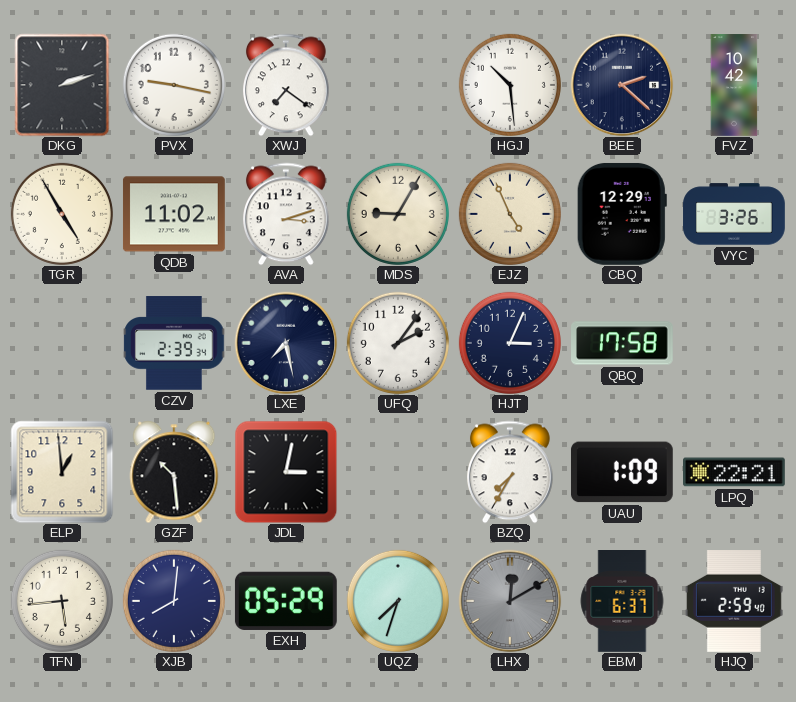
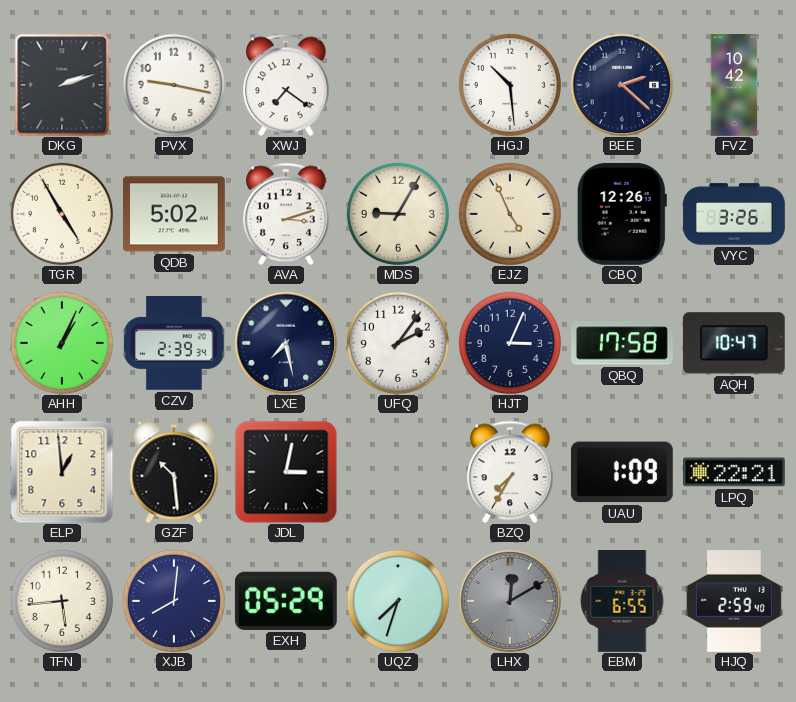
QDB: 11:02 -> 5:02 (174, 214)
CBQ: 12:29 -> 12:26 (622, 214)
AHH: none -> 1:04 (62, 343)
AQH: none -> 10:47 (734, 343)
EBM: 6:37 -> 6:55 (622, 602)
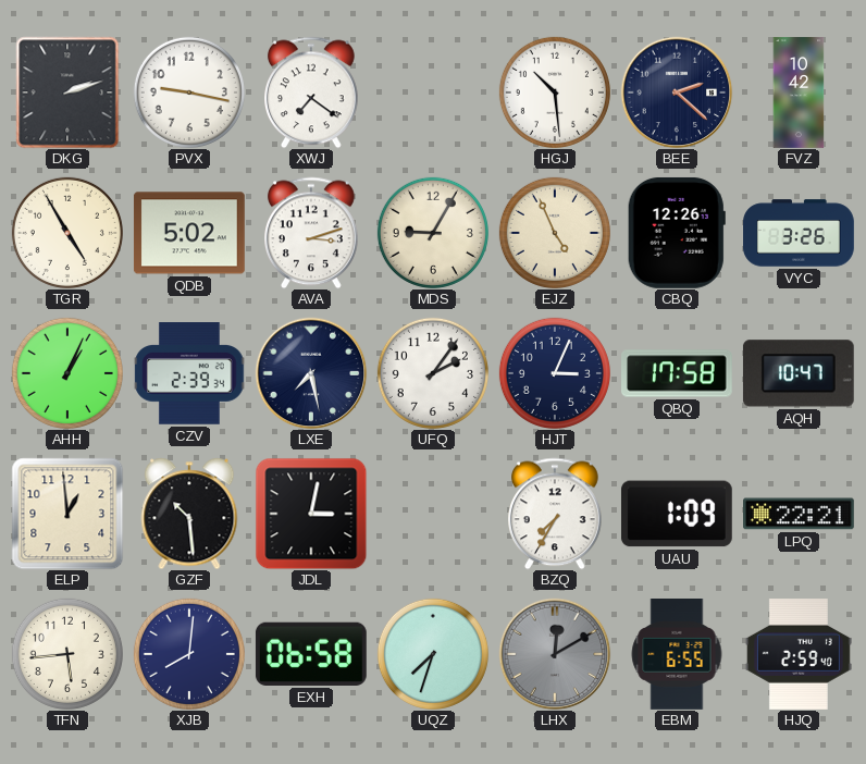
EXH: 05:29 -> 06:58 (311, 654)
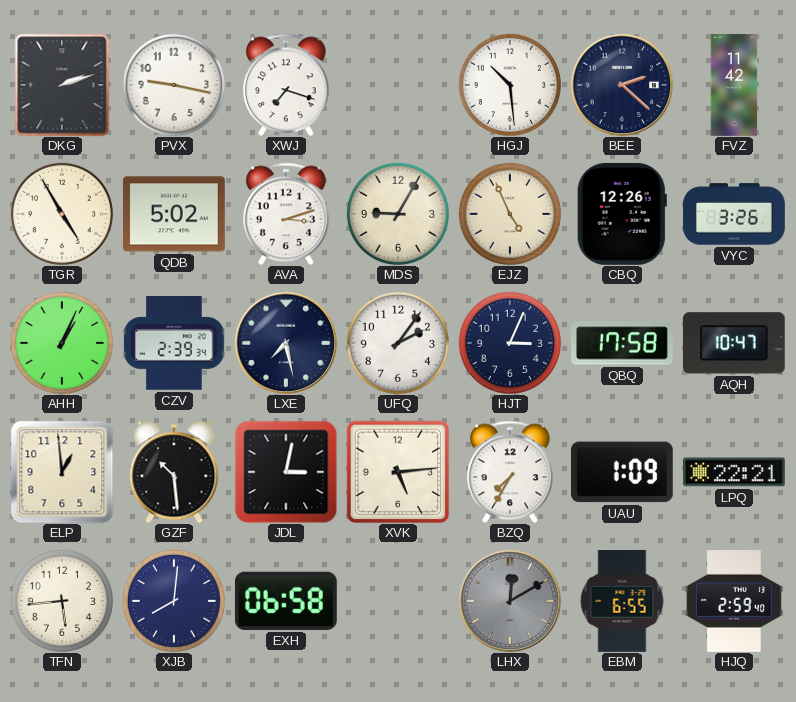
XWJ: 7:21 -> 7:18 (287, 85)
FVZ: 10:42 -> 11:42 (734, 85)
XVK: none -> 5:14 (398, 472)
UQZ: 7:33 -> none (433, 654)
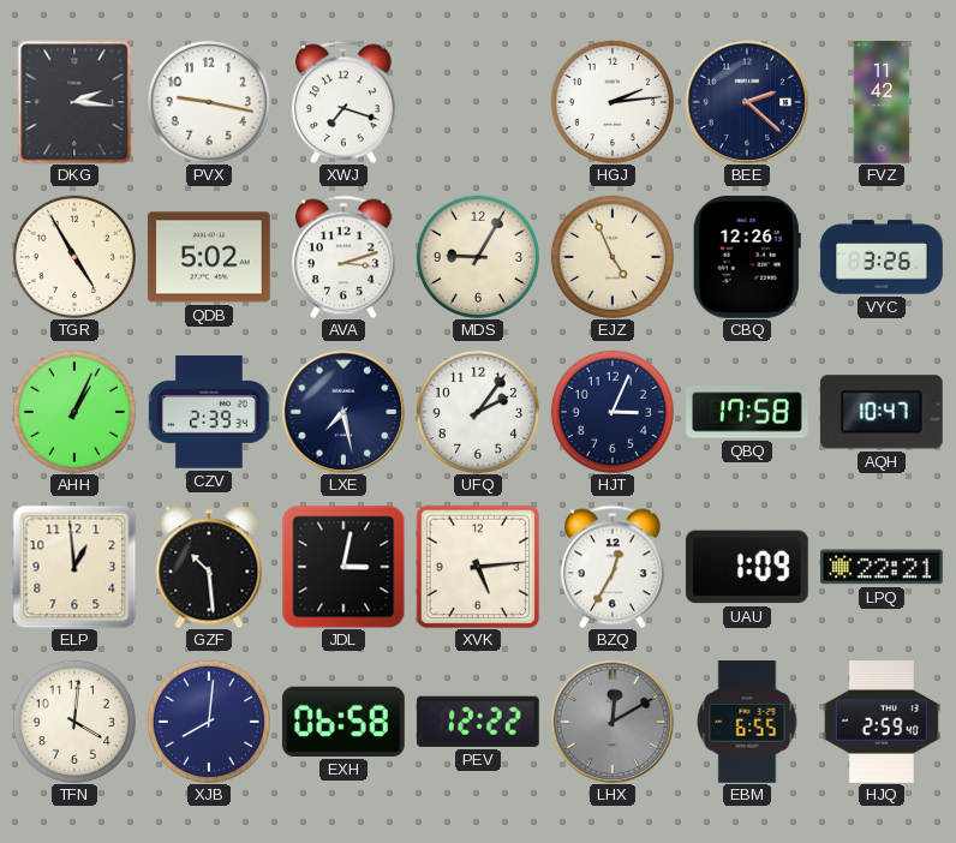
DKG: 2:12 -> 2:16 (74, 102)
HGJ: 10:29 -> 2:14 (613, 102)
BZQ: 7:35 -> 12:35 (614, 567)
TFN: 5:44 -> 4:01 (74, 722)
PEV: none -> 12:22 (478, 722)
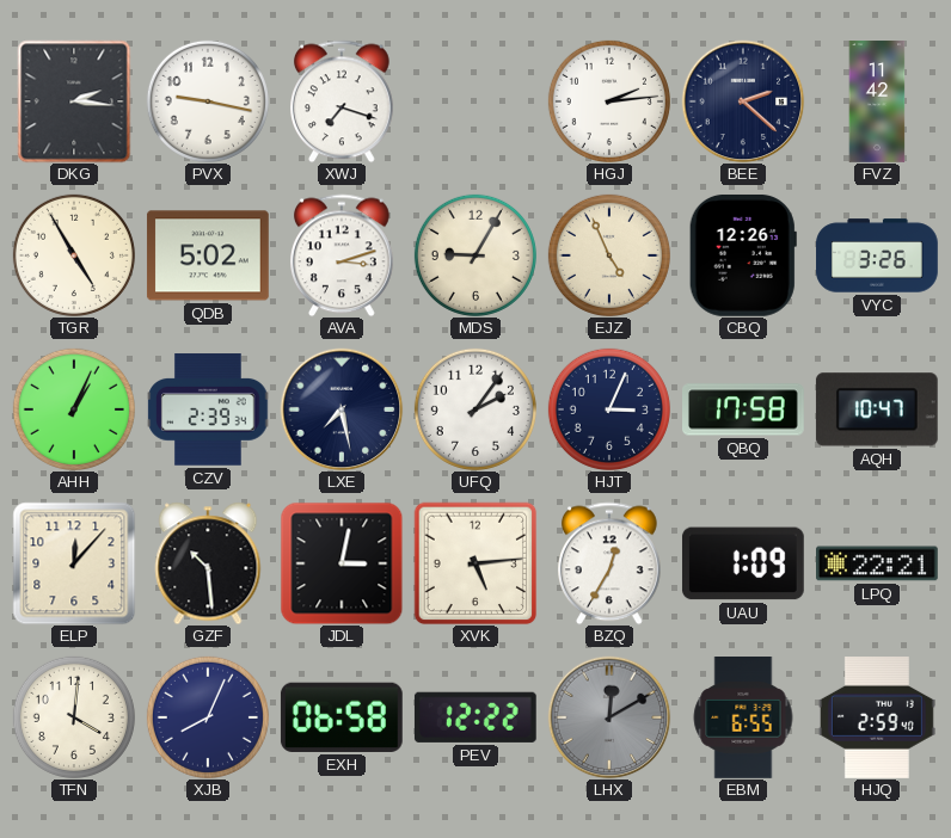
ELP: 12:59 -> 12:07 (74, 563)
XJB: 8:01 -> 8:04 (208, 717)
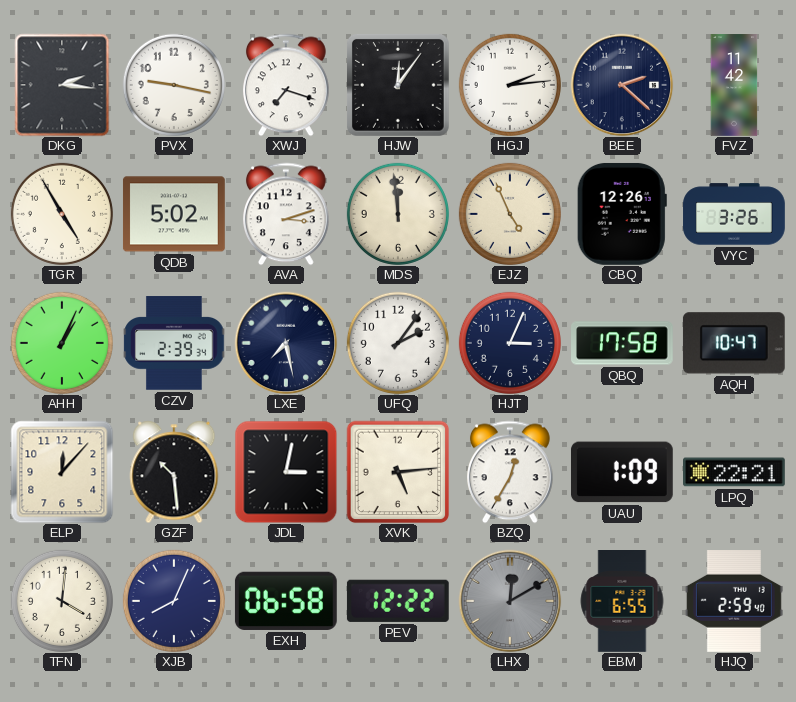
HJW: none -> 12:06 (398, 85)
MDS: 9:05 -> 11:59 (398, 214)
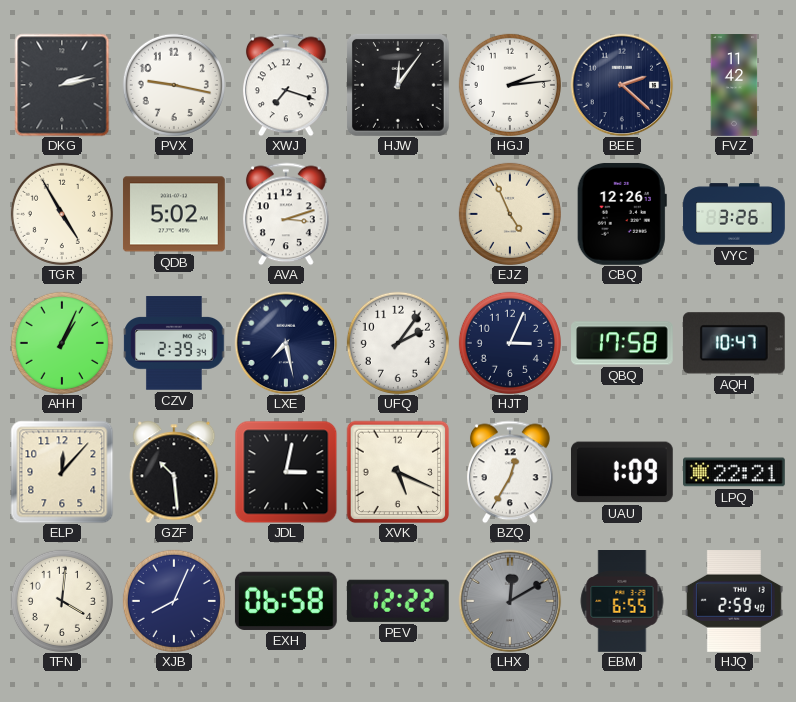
DKG: 2:16 -> 2:13 (62, 85)
MDS: 11:59 -> none (398, 214)
XVK: 5:14 -> 5:19 (398, 472)
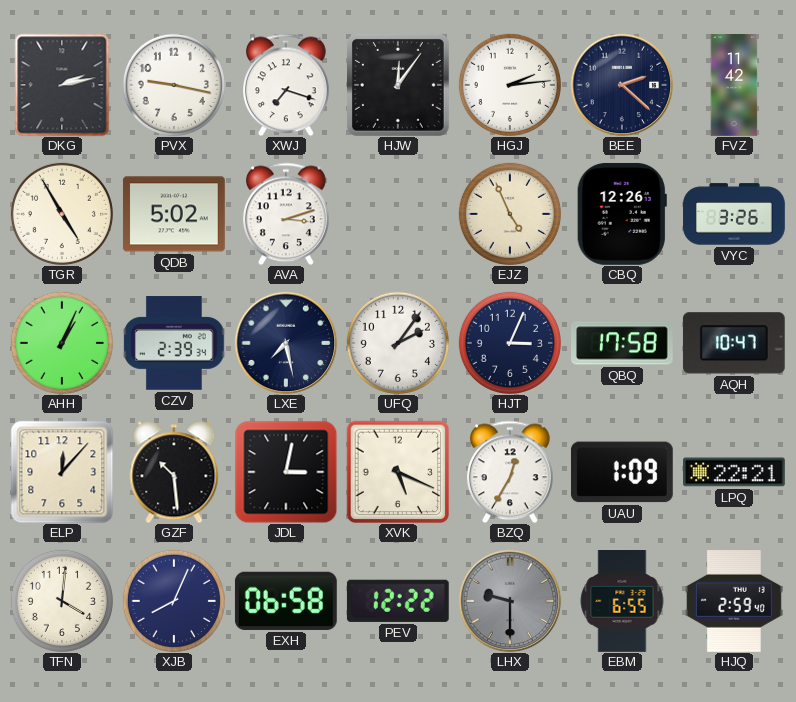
LHX: 12:10 -> 9:30 (510, 601)
